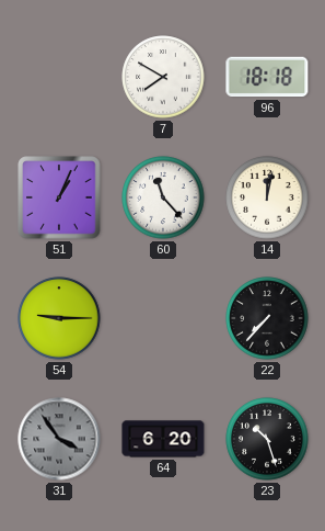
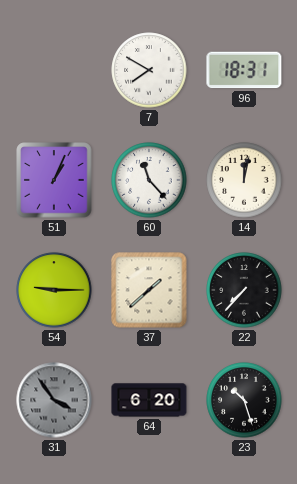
96: 18:18 -> 18:31 (244, 70)
37: none -> 1:38 (149, 290)
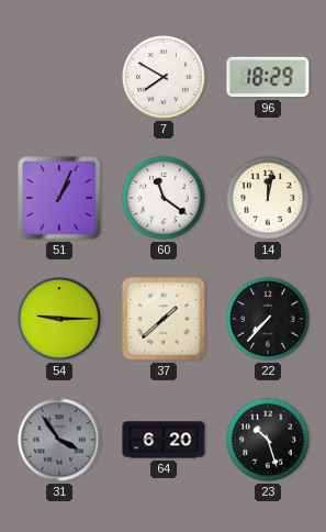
96: 18:31 -> 18:29 (268, 77)
60: 11:23 -> 11:21 (164, 198)
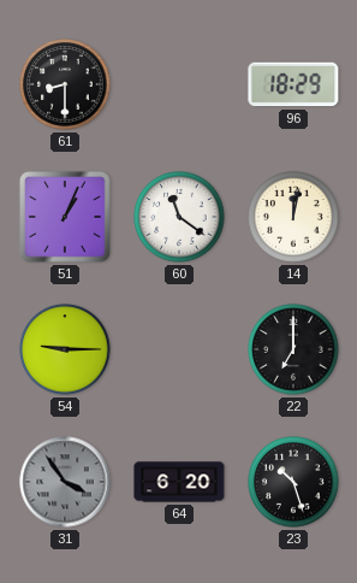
61: none -> 8:30 (65, 84)
7: 7:50 -> none (164, 77)
37: 1:38 -> none (164, 319)
22: 7:37 -> 7:00 (293, 349)
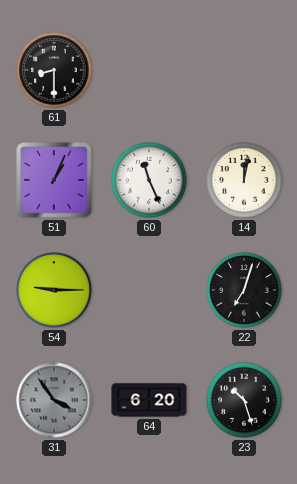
96: 18:29 -> none (293, 84)
60: 11:21 -> 11:26 (149, 180)
22: 7:00 -> 7:03 (244, 290)
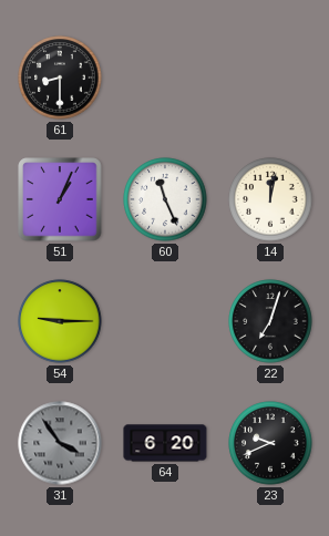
23: 10:27 -> 9:41 (270, 443)
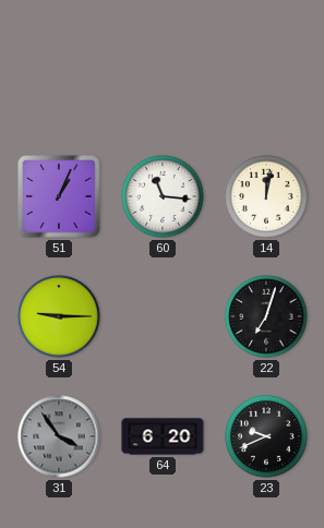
61: 8:30 -> none (60, 78)
60: 11:26 -> 11:16 (163, 196)
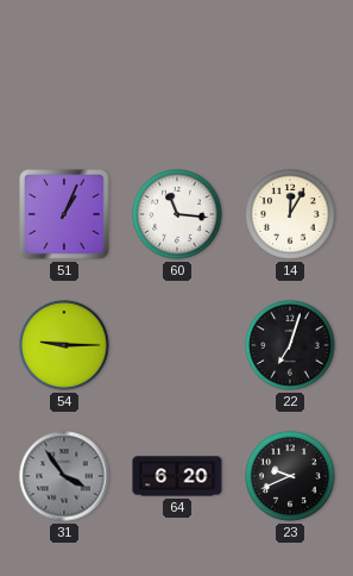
14: 12:02 -> 12:05 (290, 214)
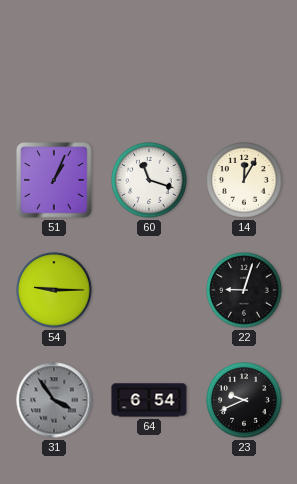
60: 11:16 -> 11:18 (149, 180)
22: 7:03 -> 9:03 (244, 290)
64: 6:20 -> 6:54 (149, 400)
